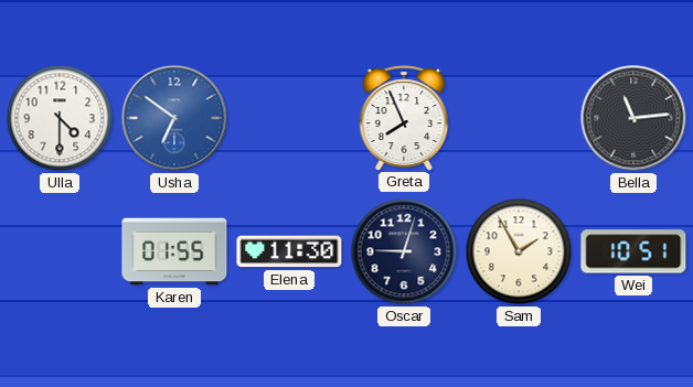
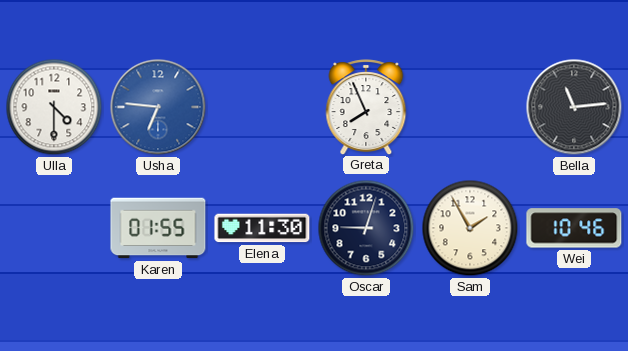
Usha: 6:51 -> 6:46 (158, 107)
Wei: 10:51 -> 10:46 (574, 228)
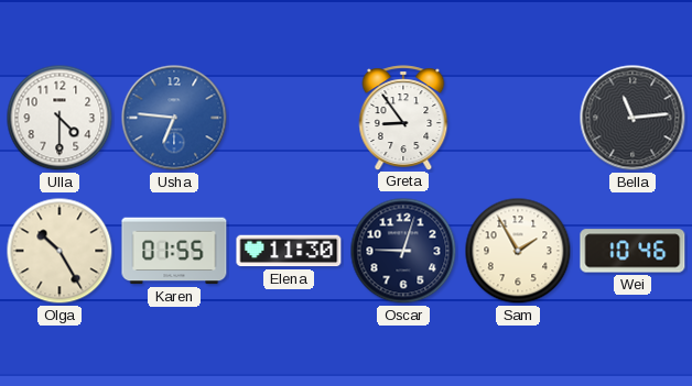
Greta: 7:56 -> 8:54 (403, 118)
Olga: none -> 10:25 (60, 251)
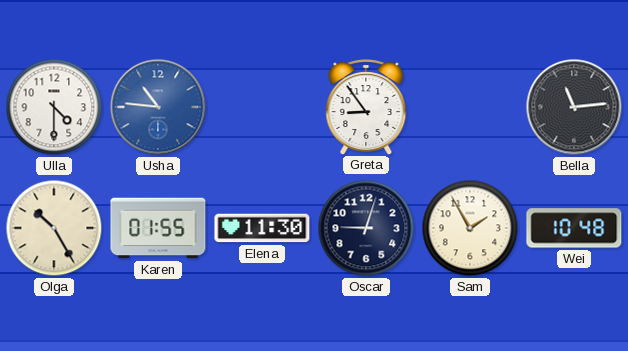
Usha: 6:46 -> 10:46 (158, 107)
Wei: 10:46 -> 10:48 (574, 228)
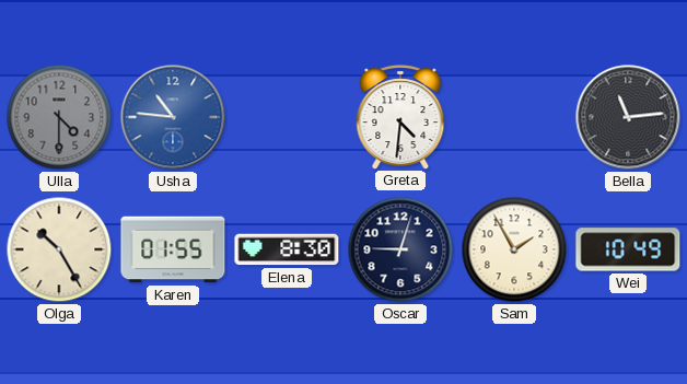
Ulla dial: white -> grey (59, 117)
Greta: 8:54 -> 4:31 (400, 117)
Elena: 11:30 -> 8:30 (287, 249)
Wei: 10:48 -> 10:49 (628, 249)
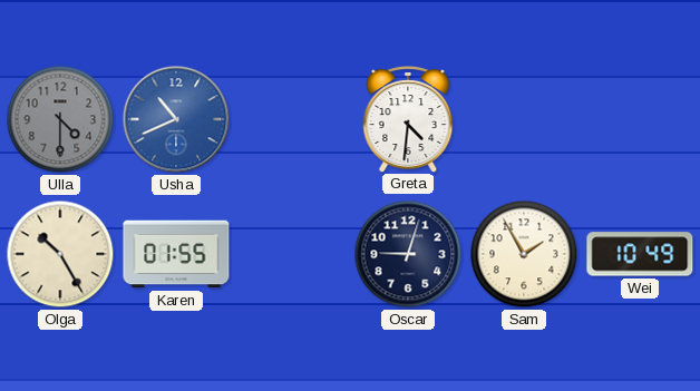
Usha: 10:46 -> 10:41 (176, 119)
Bella: 11:14 -> none (628, 117)
Elena: 8:30 -> none (287, 249)
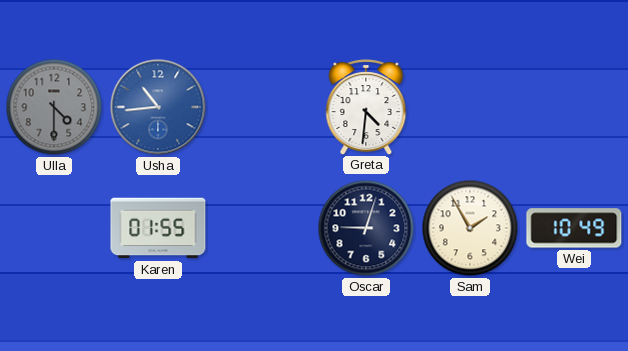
Usha: 10:41 -> 10:44 (158, 107)
Olga: 10:25 -> none (60, 254)
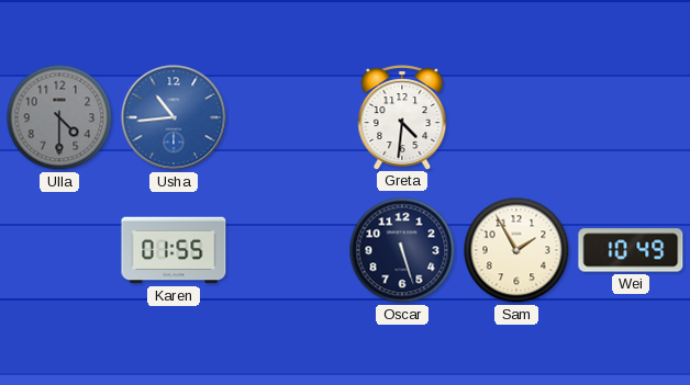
Oscar: 9:03 -> 5:27 (402, 250)
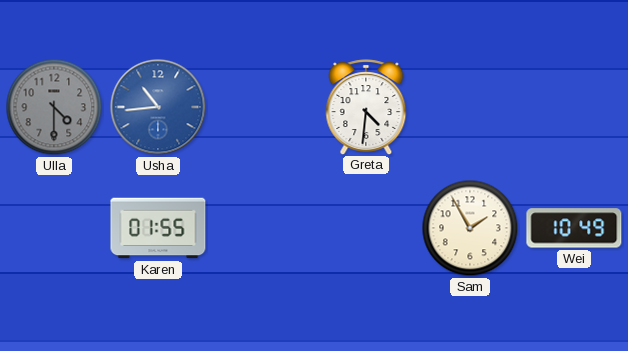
Oscar: 5:27 -> none (402, 250)
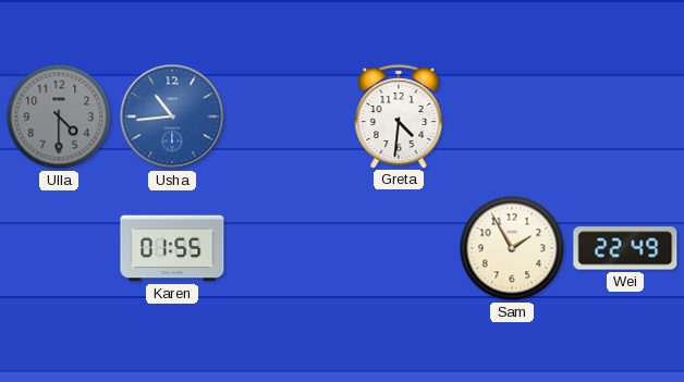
Wei: 10:49 -> 22:49 (625, 248)
